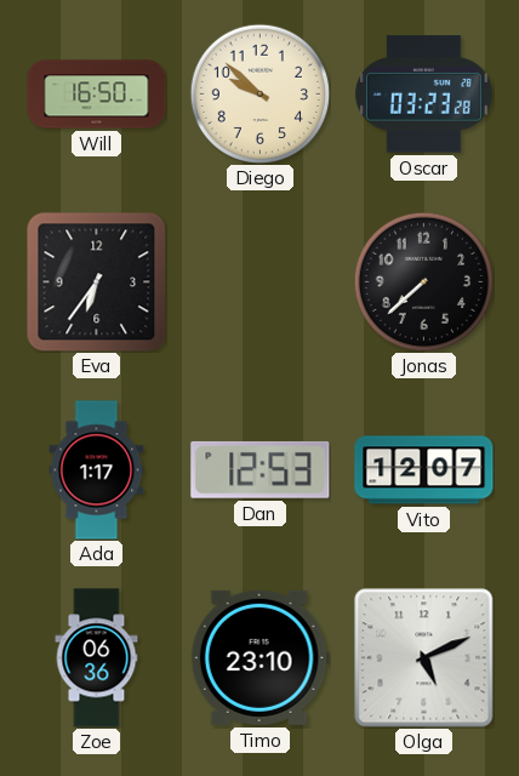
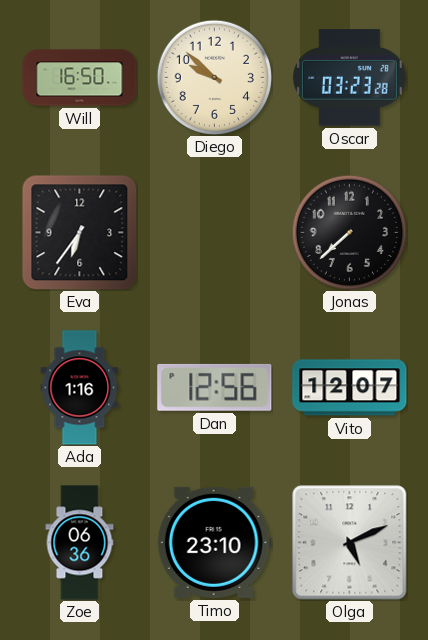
Ada: 1:17 -> 1:16 (80, 388)
Dan: 12:53 -> 12:56 (215, 387)
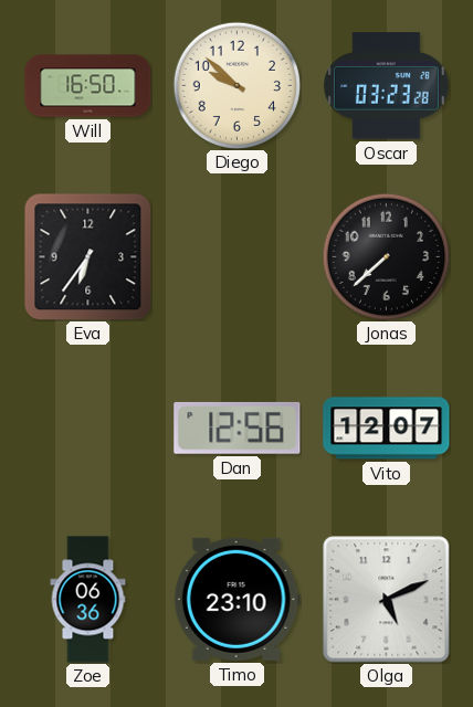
Ada: 1:16 -> none (80, 388)
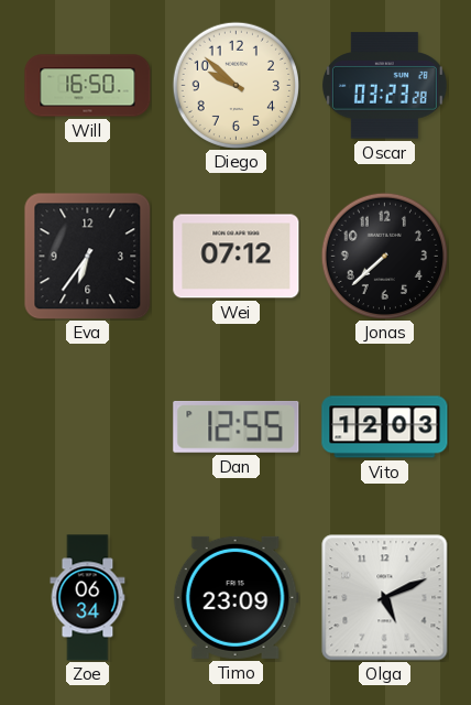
Wei: none -> 07:12 (237, 257)
Dan: 12:56 -> 12:55 (237, 426)
Vito: 12:07 -> 12:03 (385, 427)
Zoe: 06:36 -> 06:34 (88, 598)
Timo: 23:10 -> 23:09 (235, 597)
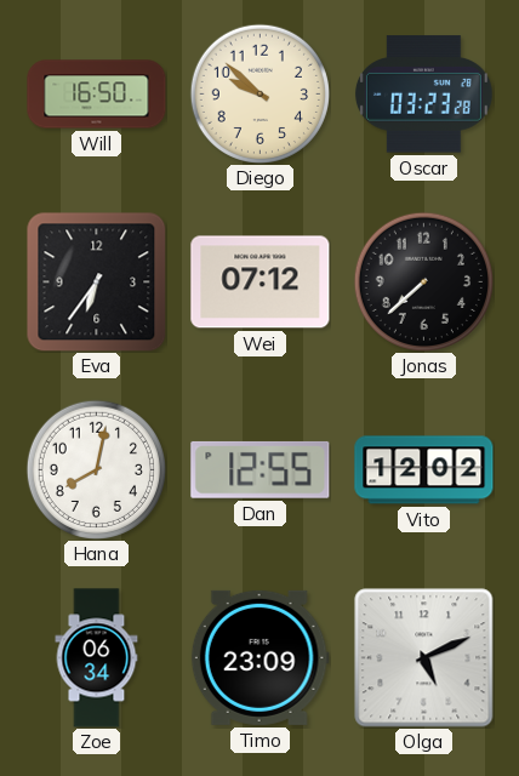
Hana: none -> 8:02 (96, 469)
Vito: 12:03 -> 12:02 (424, 470)
